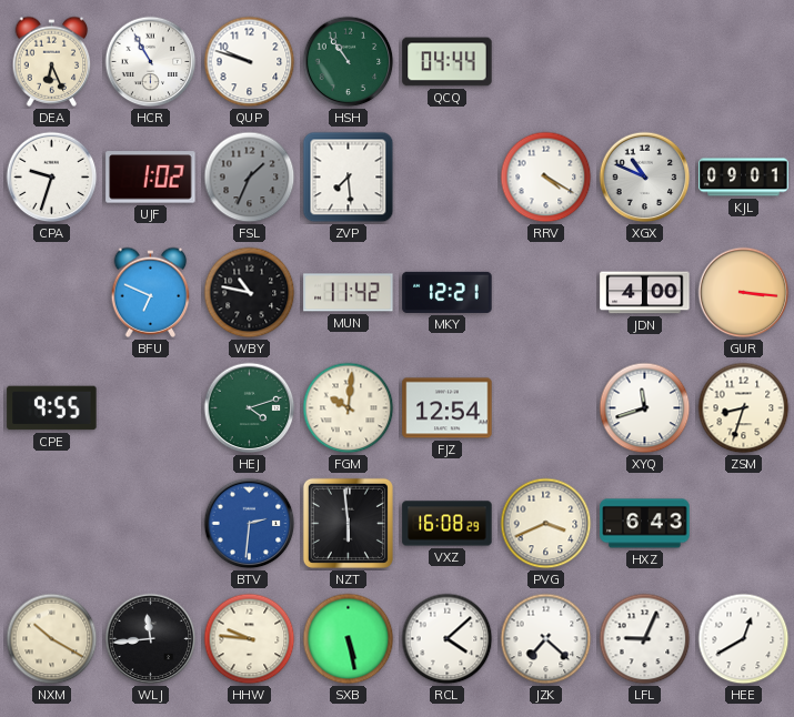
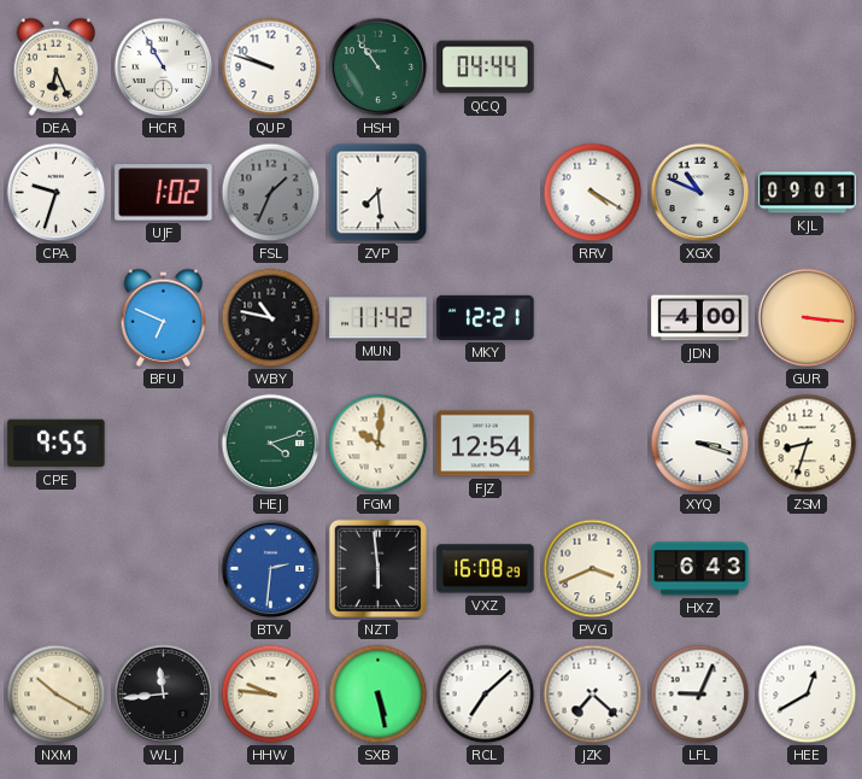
XYQ: 11:42 -> 3:18 (700, 444)
RCL: 4:08 -> 7:08 (486, 695)
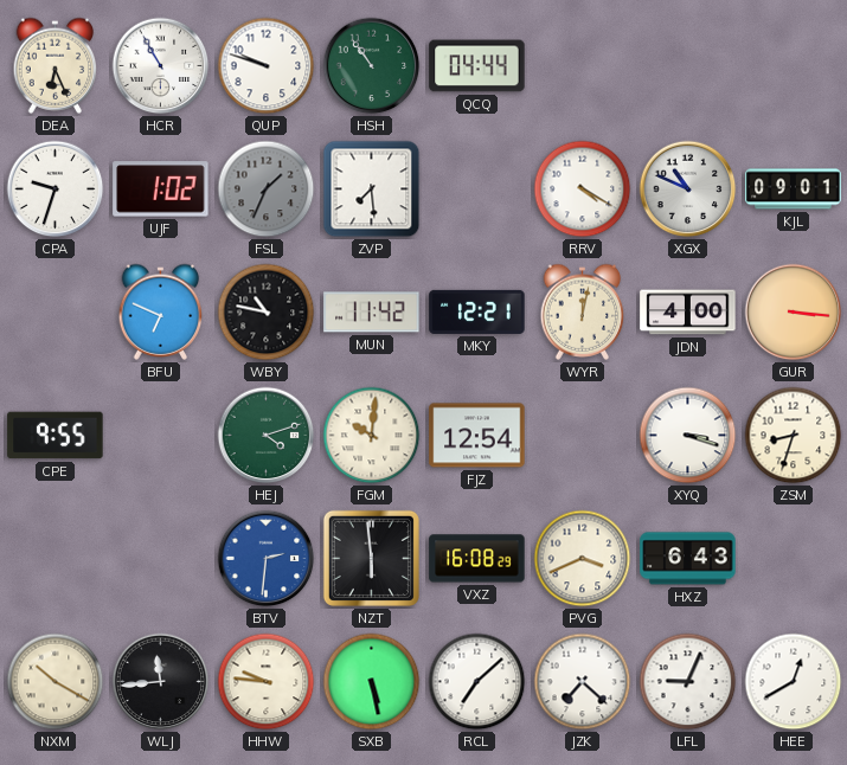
WYR: none -> 12:02 (583, 311)
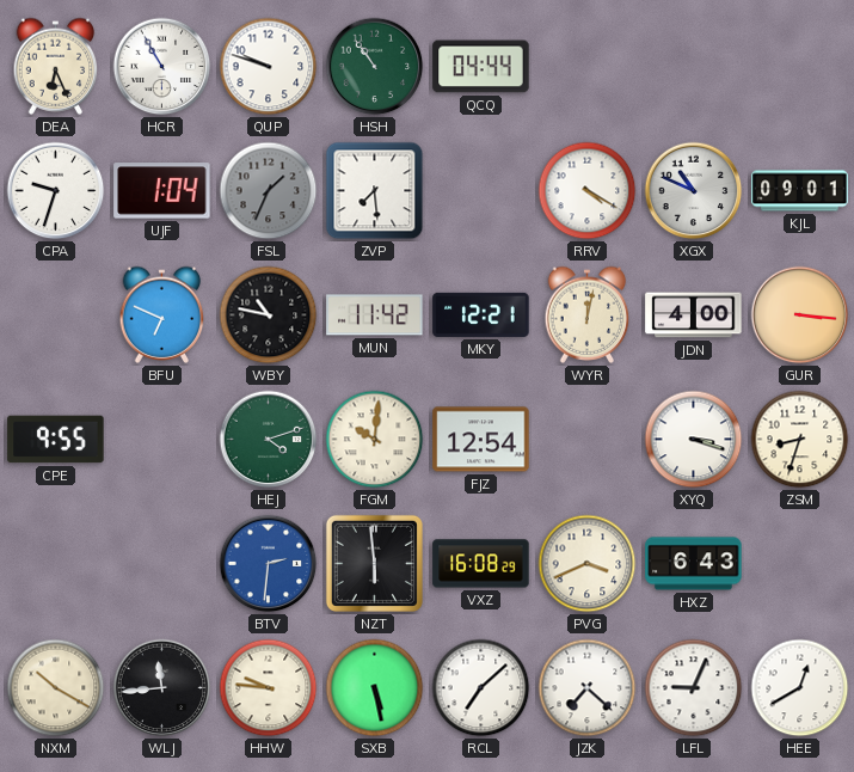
UJF: 1:02 -> 1:04 (162, 191)
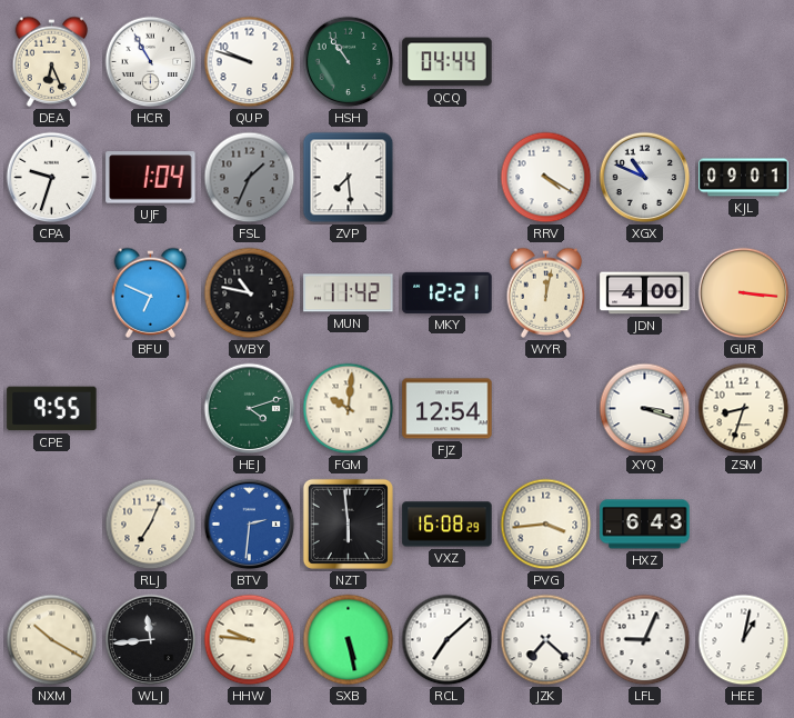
RLJ: none -> 7:04 (151, 525)
PVG: 3:41 -> 3:44 (546, 525)
HEE: 12:40 -> 1:02 (744, 640)
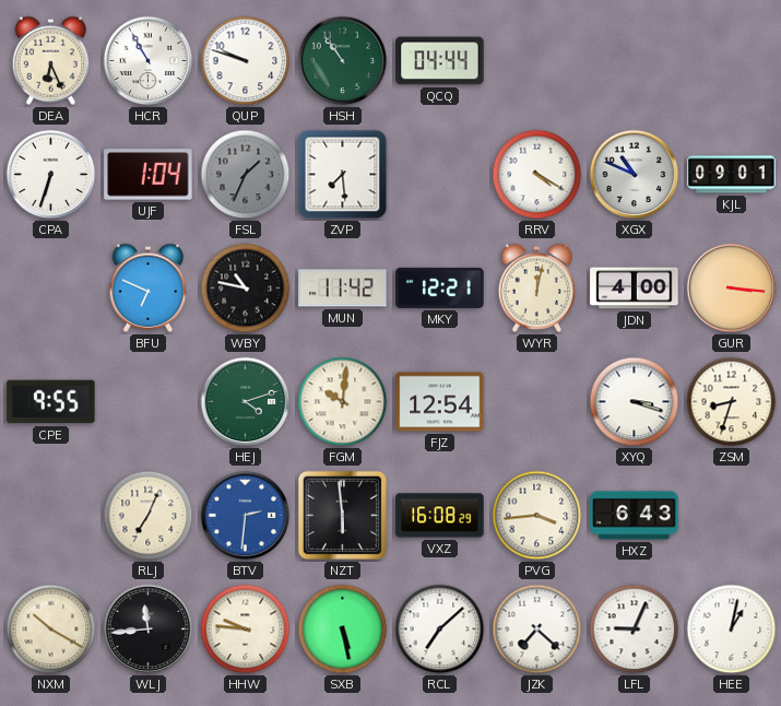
CPA: 9:33 -> 6:33 (51, 175)
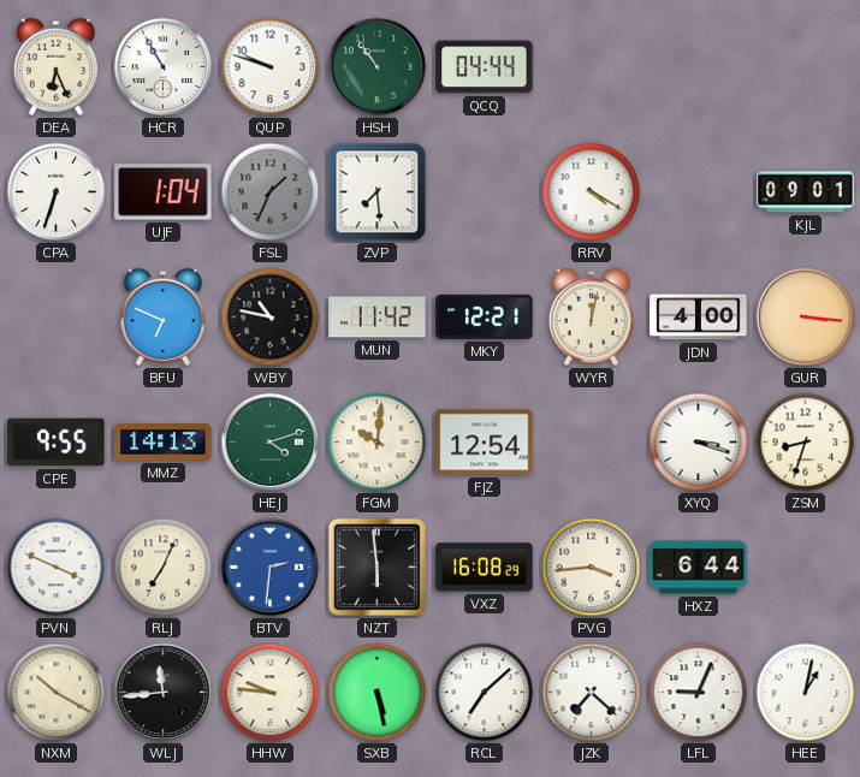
XGX: 10:49 -> none (635, 175)
MMZ: none -> 14:13 (164, 443)
PVN: none -> 3:49 (57, 568)
HXZ: 6:43 -> 6:44 (699, 568)
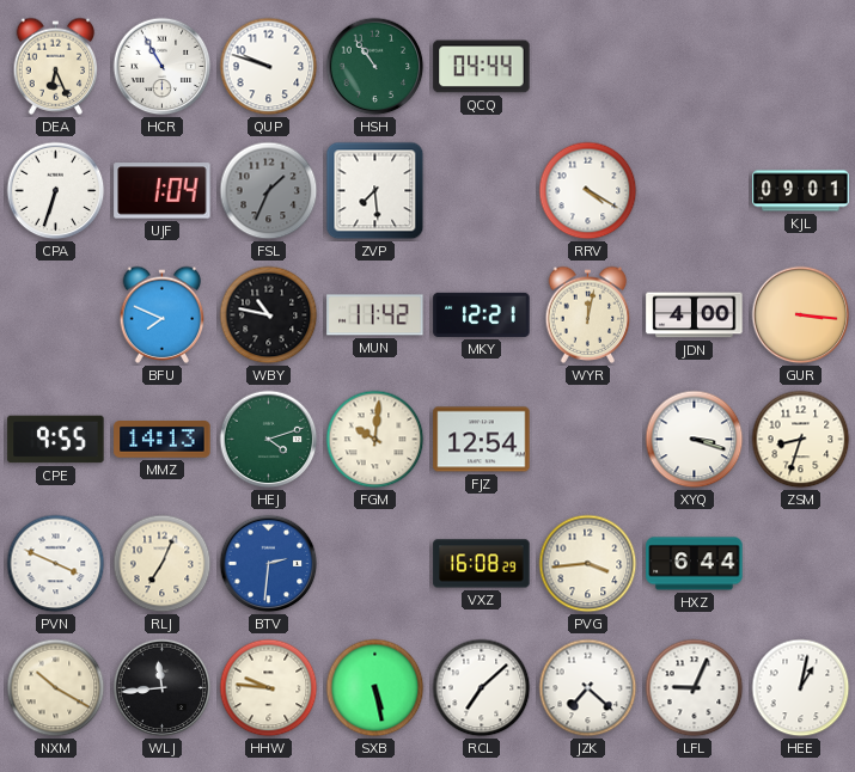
BFU: 6:49 -> 7:49 (163, 314)
NZT: 5:59 -> none (376, 567)
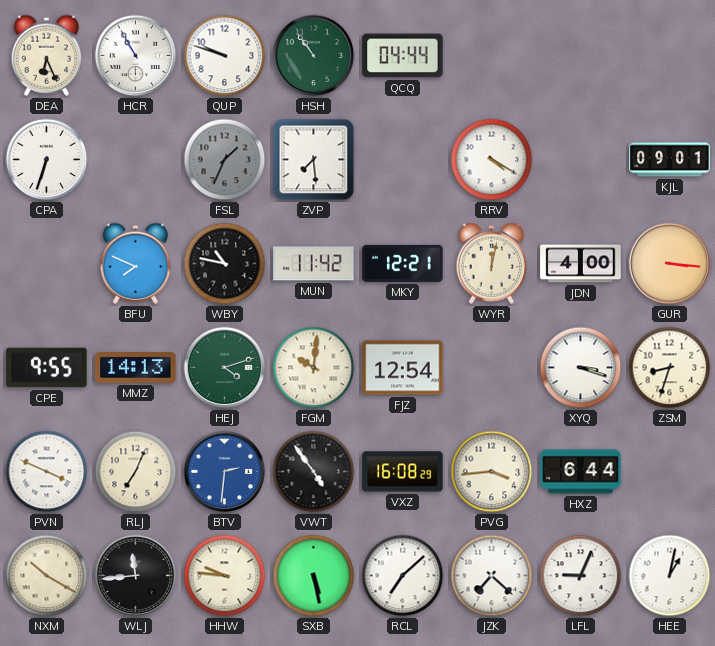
UJF: 1:04 -> none (163, 191)
VWT: none -> 4:54 (314, 472)
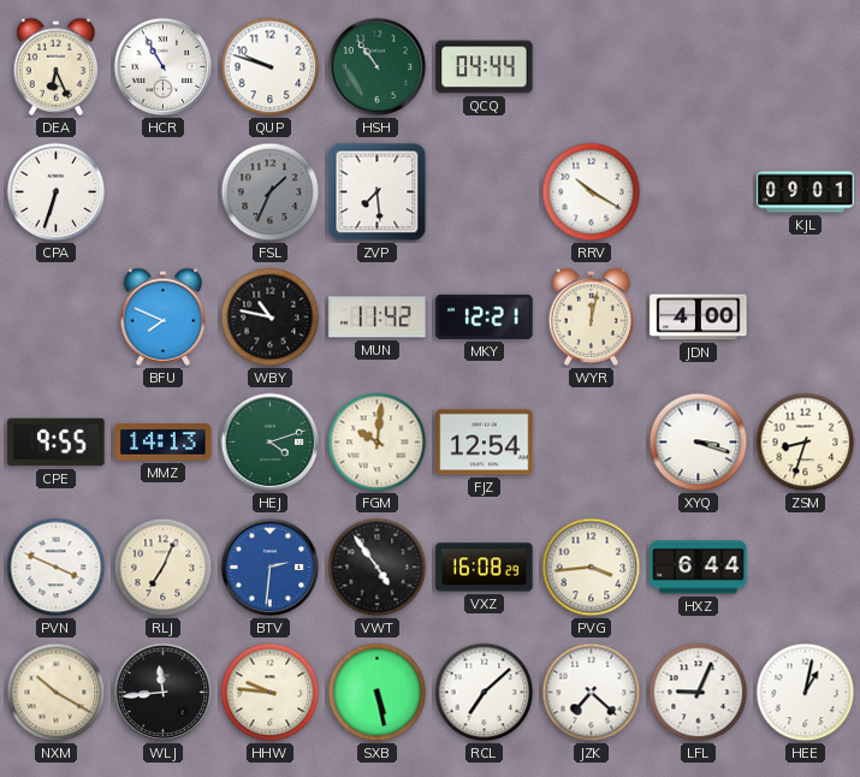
RRV: 4:20 -> 10:20 (592, 192)
GUR: 3:16 -> none (670, 264)
